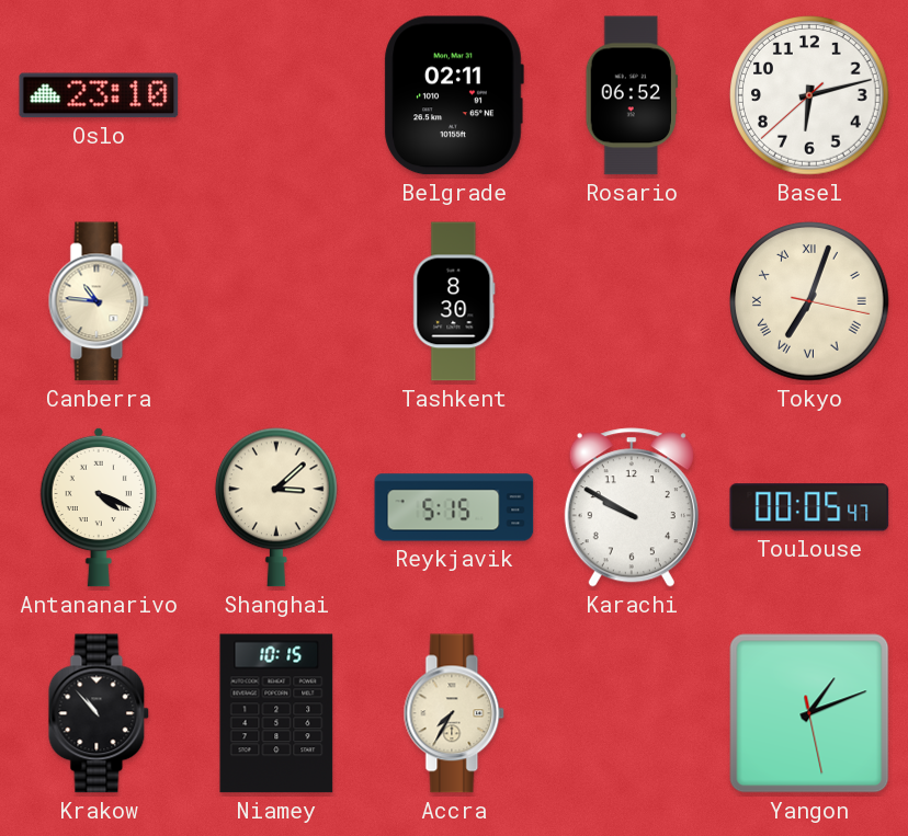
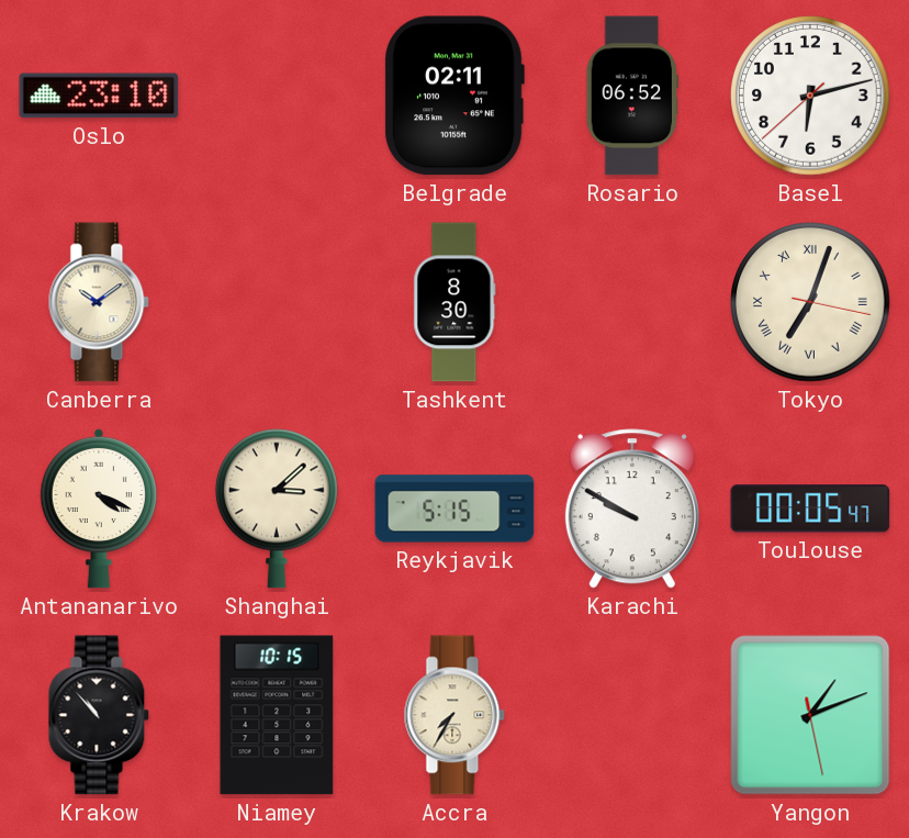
Canberra: 10:46 -> 10:09 (99, 302)
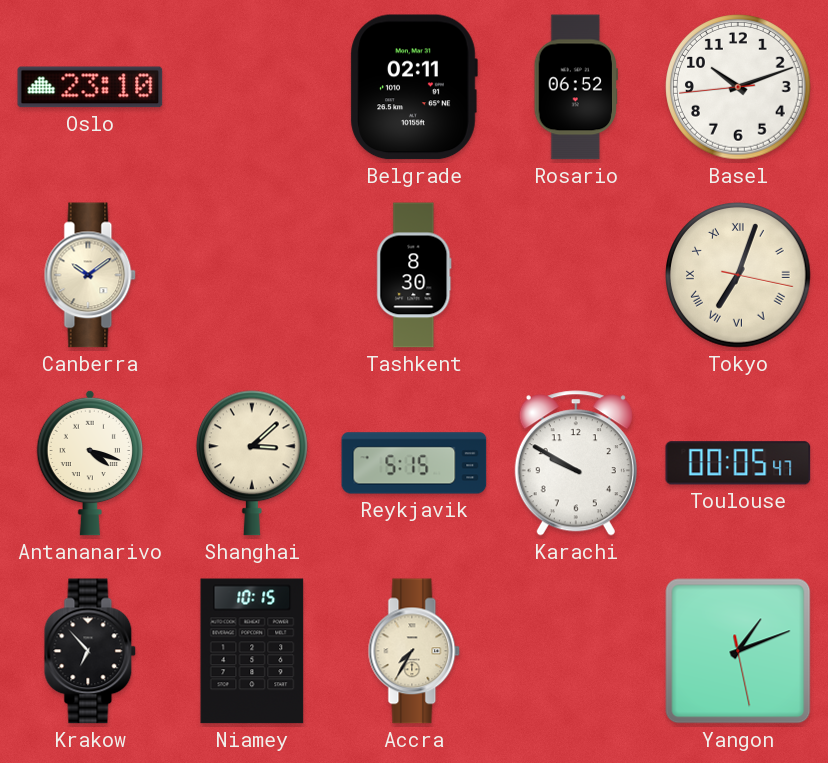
Basel: 6:12 -> 10:11 (738, 87)
Antananarivo: 4:19 -> 4:18 (89, 463)
Krakow: 10:53 -> 6:53 (90, 651)
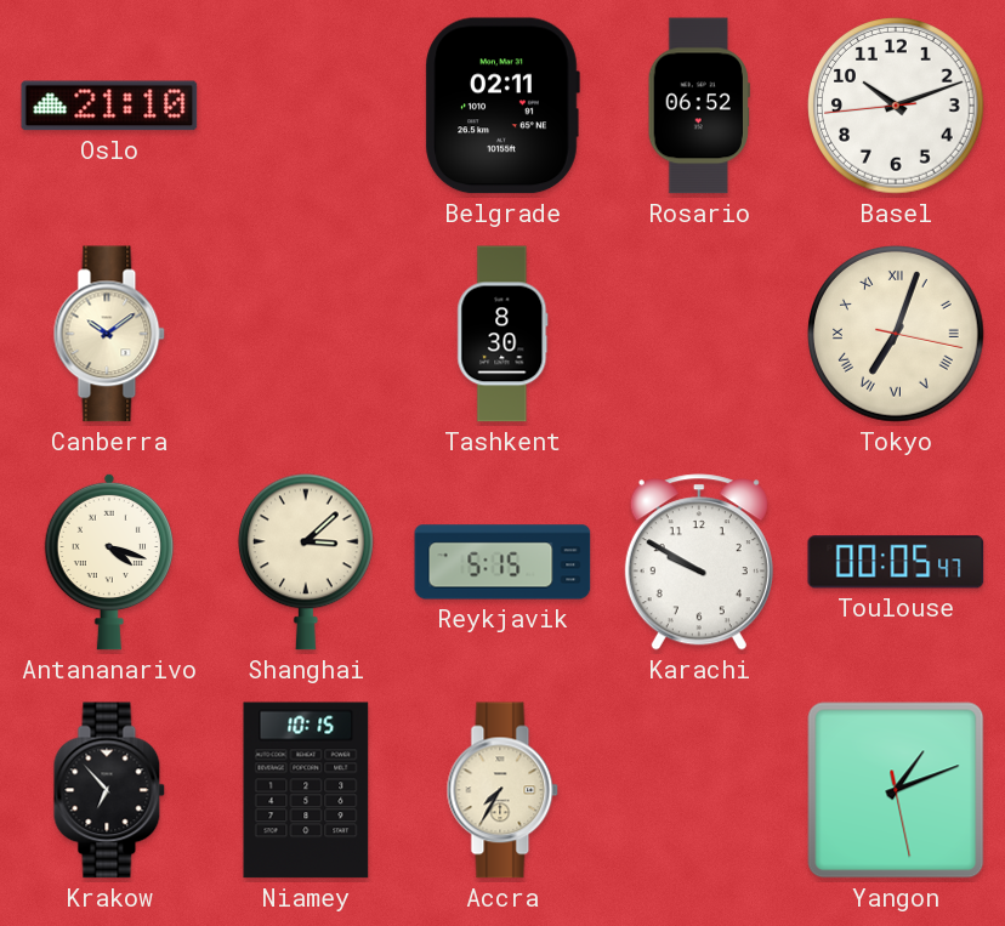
Oslo: 23:10 -> 21:10 (109, 106)
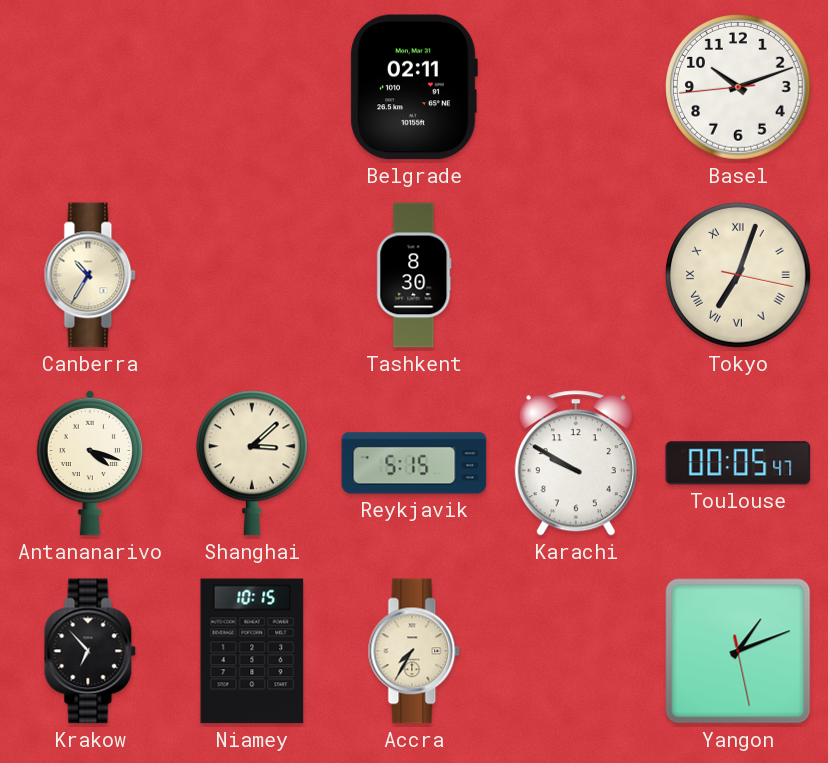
Oslo: 21:10 -> none (109, 106)
Rosario: 06:52 -> none (699, 106)
Canberra: 10:09 -> 10:35 (90, 275)
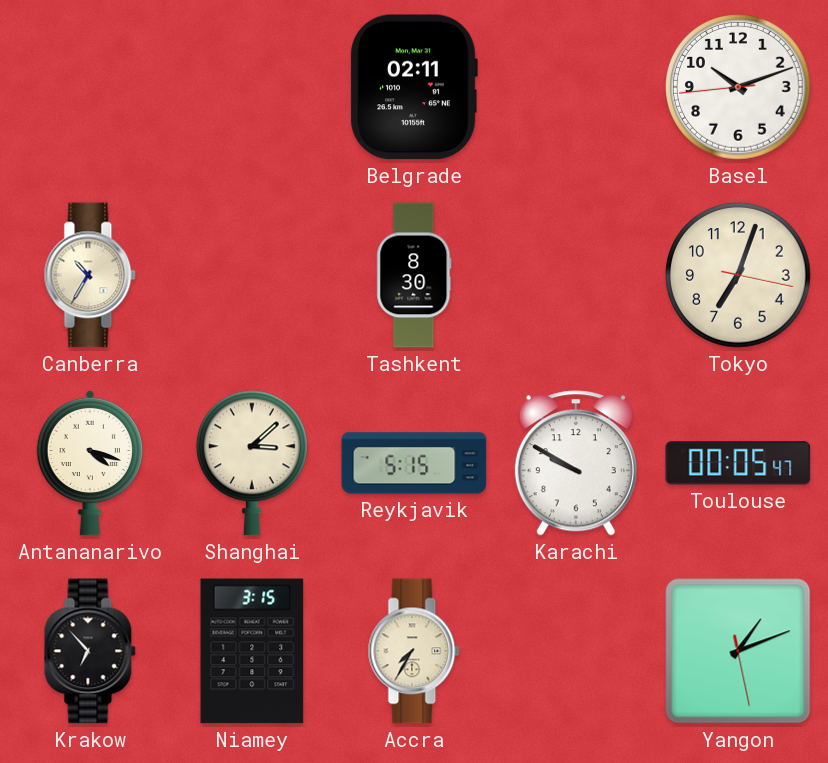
Tokyo numerals: Roman -> Arabic (738, 275)
Niamey: 10:15 -> 3:15 (252, 651)
